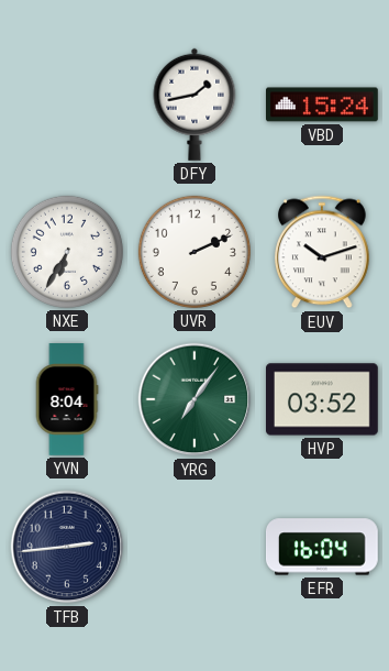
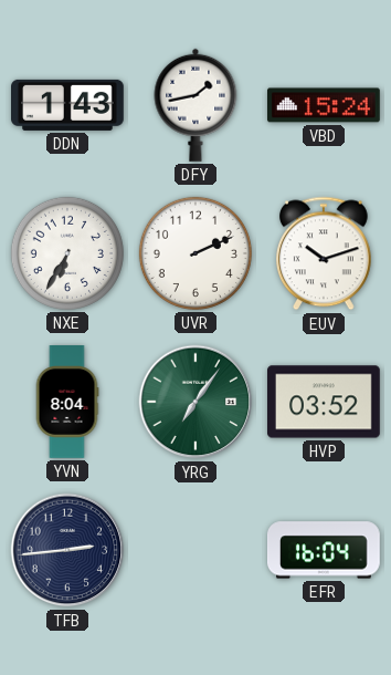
DDN: none -> 1:43 (68, 105)
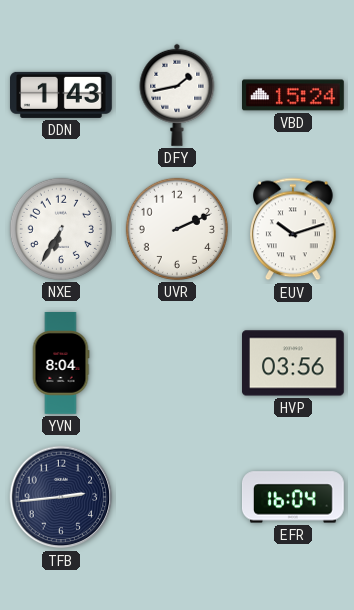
YRG: 7:06 -> none (196, 402)
HVP: 03:52 -> 03:56 (294, 363)
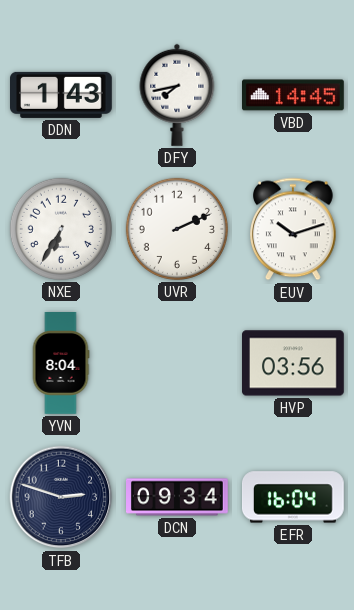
DFY: 1:43 -> 7:43 (177, 95)
VBD: 15:24 -> 14:45 (294, 95)
TFB: 2:44 -> 2:48 (61, 497)
DCN: none -> 09:34 (178, 497)
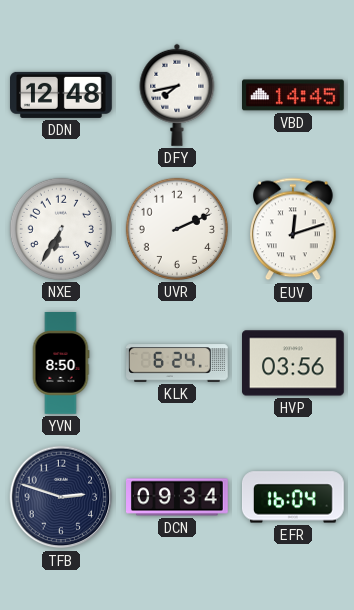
DDN: 1:43 -> 12:48 (62, 95)
EUV: 10:12 -> 12:12 (294, 229)
YVN: 8:04 -> 8:50 (61, 363)
KLK: none -> 6:24 (178, 363)
